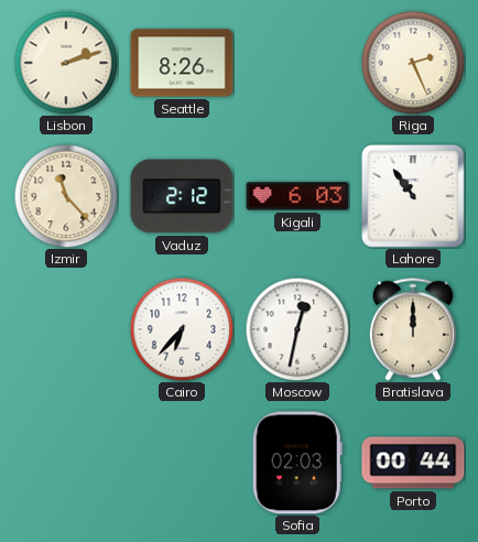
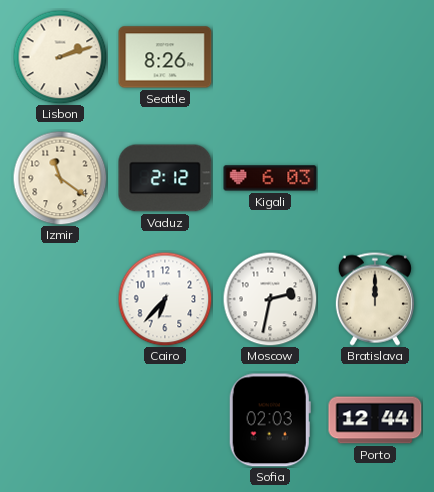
Riga: 2:26 -> none (413, 63)
Izmir: 11:23 -> 11:21 (60, 178)
Lahore: 10:54 -> none (413, 196)
Moscow: 12:32 -> 2:32 (270, 299)
Porto: 00:44 -> 12:44 (375, 420)
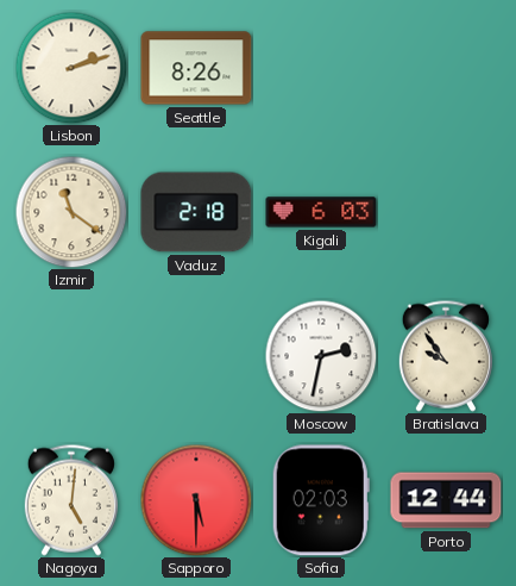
Vaduz: 2:12 -> 2:18 (196, 212)
Cairo: 6:37 -> none (165, 299)
Bratislava: 12:00 -> 9:54 (446, 356)
Nagoya: none -> 5:01 (71, 500)
Sapporo: none -> 5:30 (196, 500)
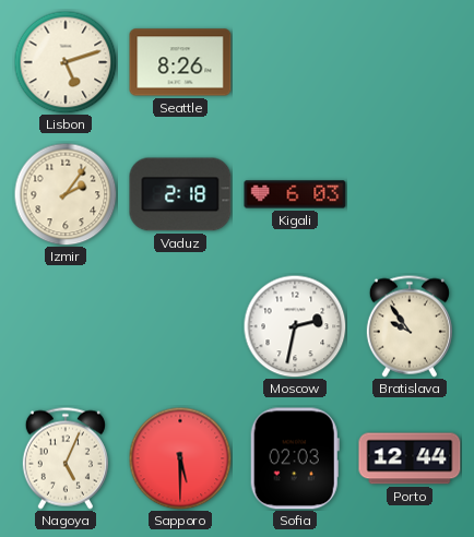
Lisbon: 2:12 -> 5:12 (66, 62)
Izmir: 11:21 -> 2:06 (66, 194)
Nagoya: 5:01 -> 5:04 (66, 458)
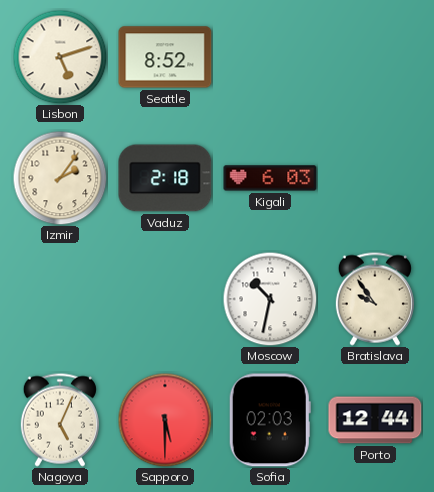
Seattle: 8:26 -> 8:52 (165, 57)
Moscow: 2:32 -> 10:32 (270, 299)
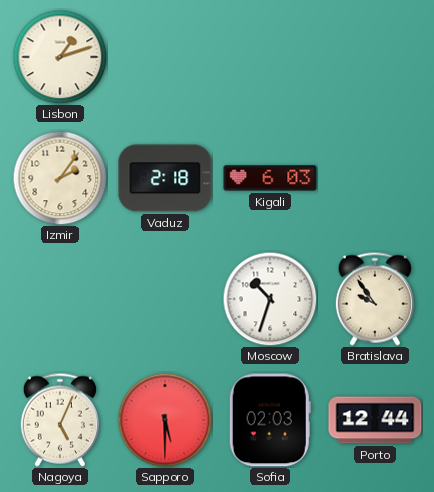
Lisbon: 5:12 -> 1:12 (60, 57)
Seattle: 8:52 -> none (165, 57)
Moscow: 10:32 -> 10:33 (270, 299)
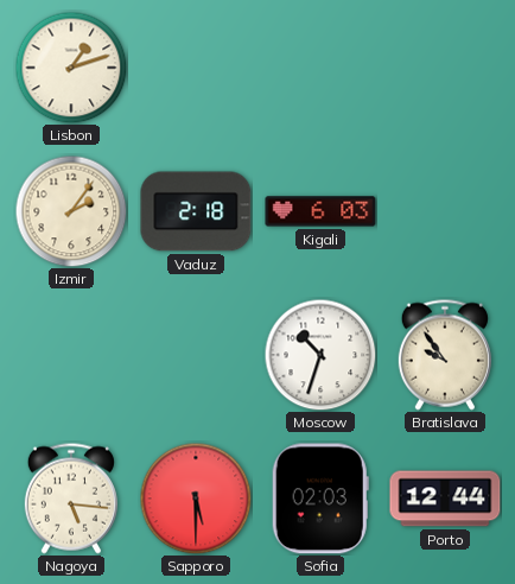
Nagoya: 5:04 -> 5:16 (71, 499)
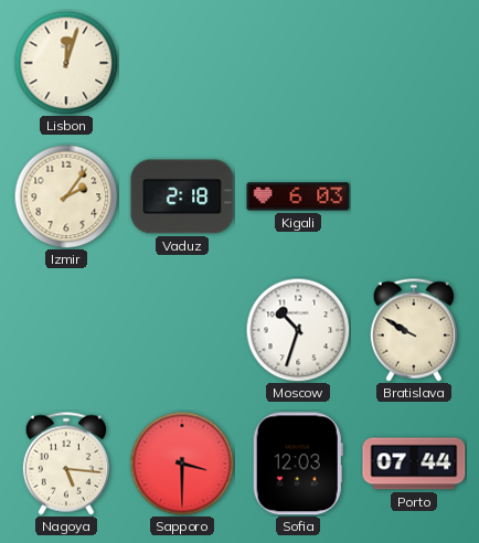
Lisbon: 1:12 -> 12:03 (66, 63)
Bratislava: 9:54 -> 9:50 (414, 330)
Sapporo: 5:30 -> 3:30 (182, 464)
Sofia: 02:03 -> 12:03 (298, 464)
Porto: 12:44 -> 07:44 (414, 464)
